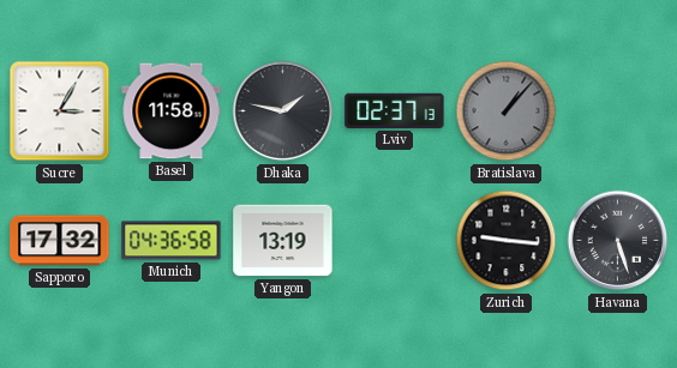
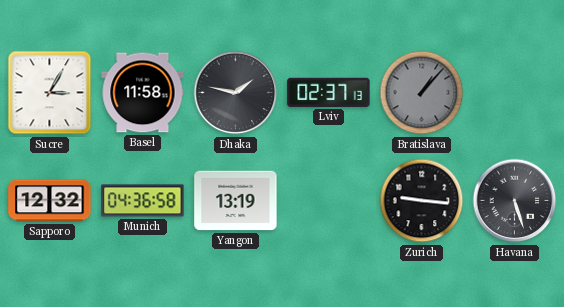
Sapporo: 17:32 -> 12:32 (50, 201)
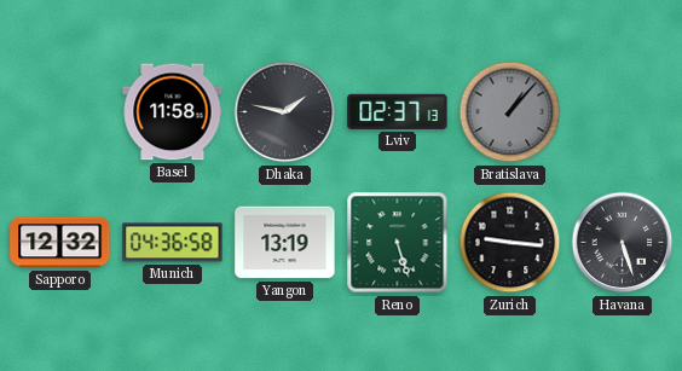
Sucre: 3:05 -> none (50, 93)
Reno: none -> 5:27 (398, 243)
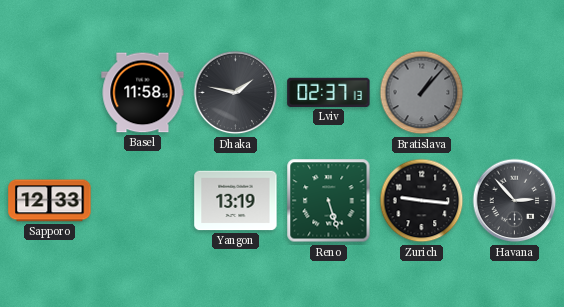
Sapporo: 12:32 -> 12:33 (50, 201)
Munich: 04:36 -> none (173, 243)
Havana: 5:27 -> 2:53 (515, 201)
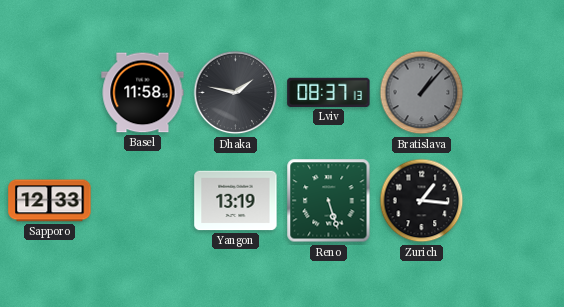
Lviv: 02:37 -> 08:37 (329, 92)
Zurich: 9:16 -> 1:16 (422, 201)
Havana: 2:53 -> none (515, 201)
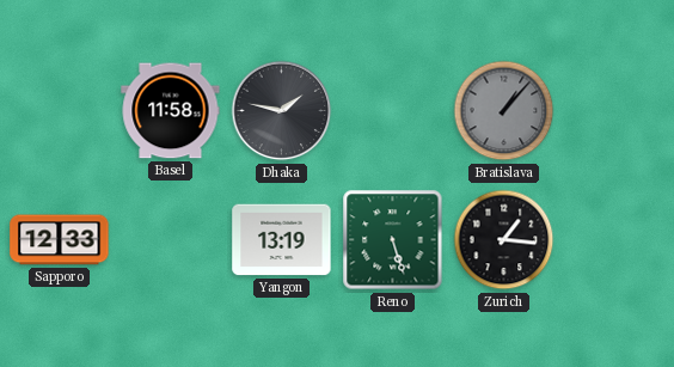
Lviv: 08:37 -> none (329, 92)
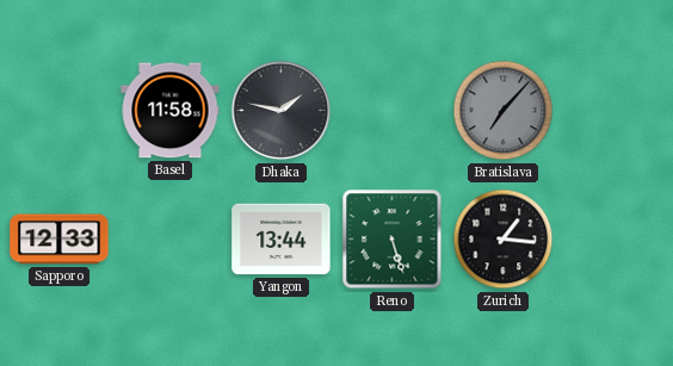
Bratislava: 1:07 -> 7:07 (504, 111)
Yangon: 13:19 -> 13:44 (282, 240)
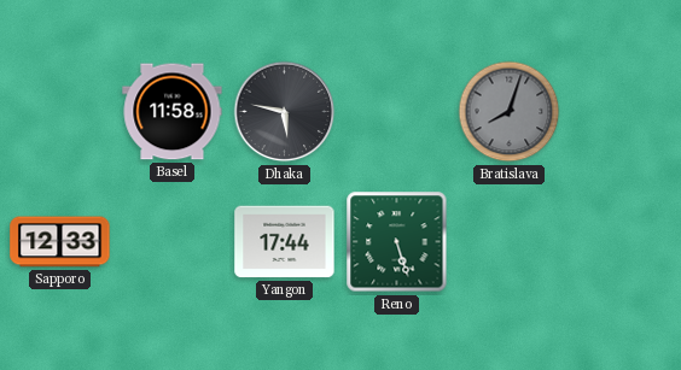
Dhaka: 1:47 -> 5:47 (285, 112)
Bratislava: 7:07 -> 8:03 (510, 112)
Yangon: 13:44 -> 17:44 (285, 242)
Zurich: 1:16 -> none (504, 240)
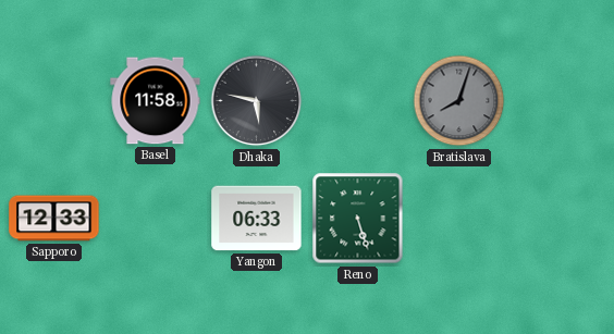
Yangon: 17:44 -> 06:33 (257, 219)
